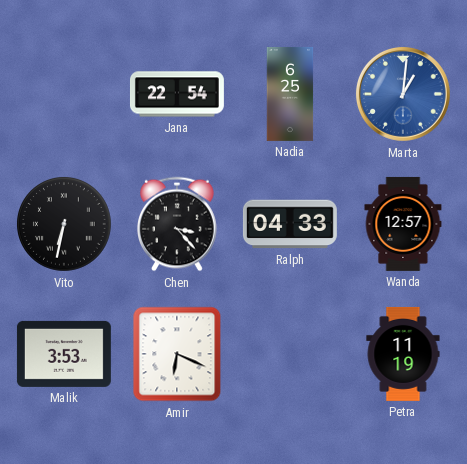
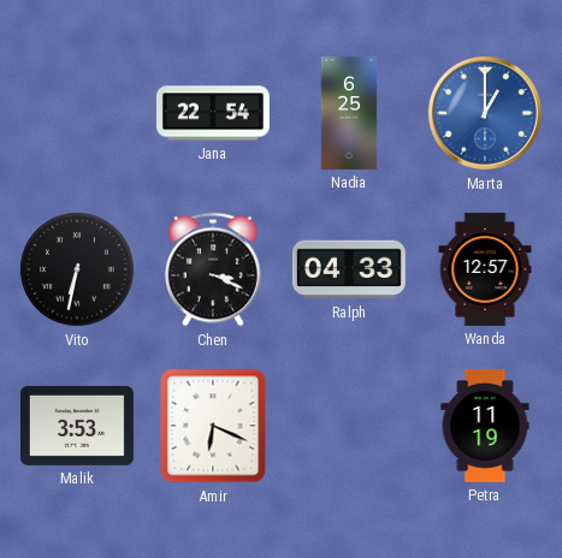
Marta: 1:01 -> 1:00 (485, 113)
Chen: 3:23 -> 3:19 (214, 269)
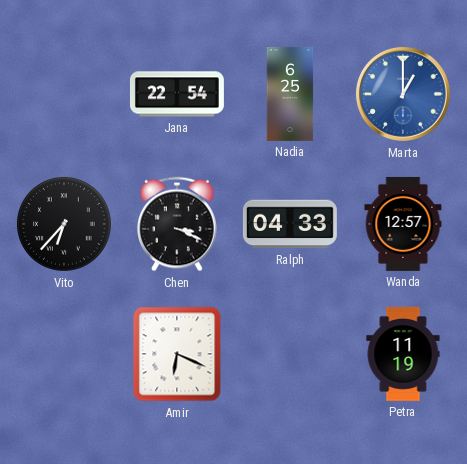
Vito: 6:32 -> 6:37 (64, 224)
Malik: 3:53 -> none (77, 426)
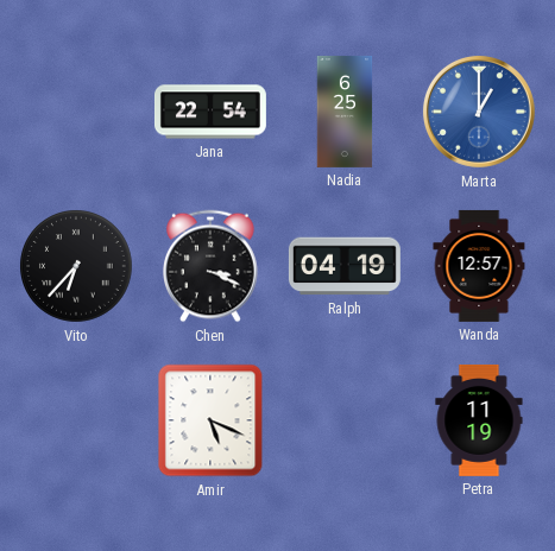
Ralph: 04:33 -> 04:19 (345, 266)
Amir: 6:19 -> 5:19 (210, 420)
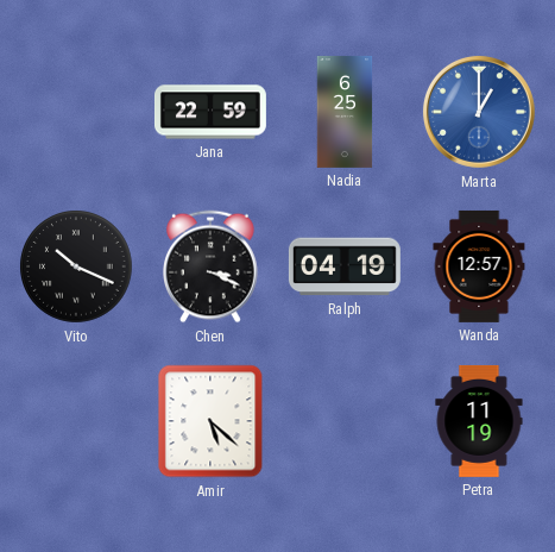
Jana: 22:54 -> 22:59 (210, 112)
Vito: 6:37 -> 10:19 (76, 266)
Amir: 5:19 -> 5:22 (210, 421)
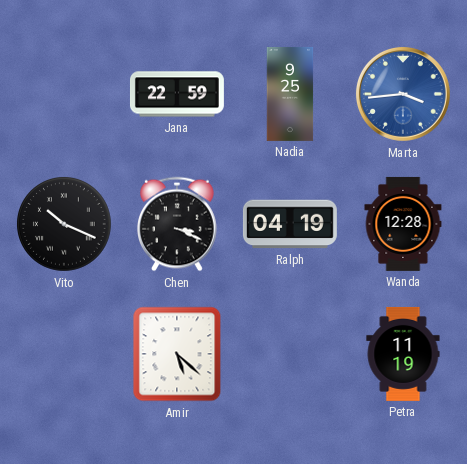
Nadia: 6:25 -> 9:25 (290, 94)
Marta: 1:00 -> 3:44 (403, 94)
Wanda: 12:57 -> 12:28 (403, 224)
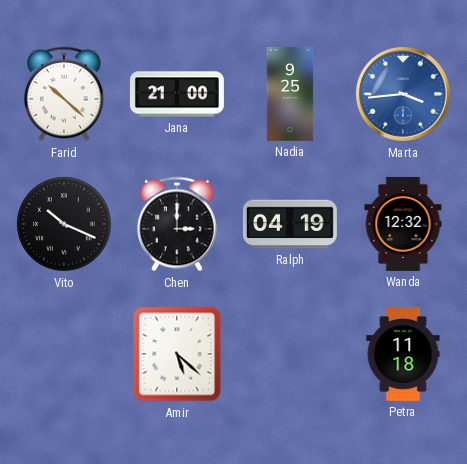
Farid: none -> 10:22 (65, 94)
Jana: 22:59 -> 21:00 (177, 94)
Chen: 3:19 -> 3:00 (178, 224)
Wanda: 12:28 -> 12:32 (403, 224)
Petra: 11:19 -> 11:18 (403, 354)
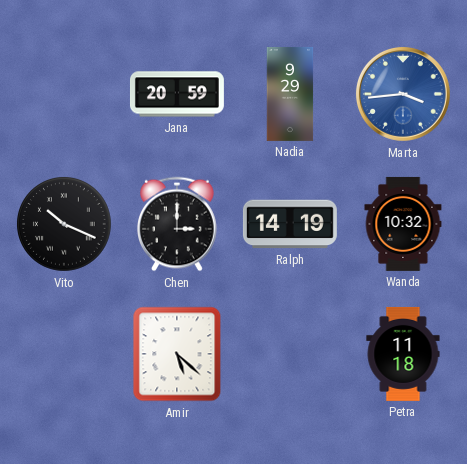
Farid: 10:22 -> none (65, 94)
Jana: 21:00 -> 20:59 (177, 94)
Nadia: 9:25 -> 9:29 (290, 94)
Ralph: 04:19 -> 14:19 (290, 224)
Wanda: 12:32 -> 10:32 (403, 224)
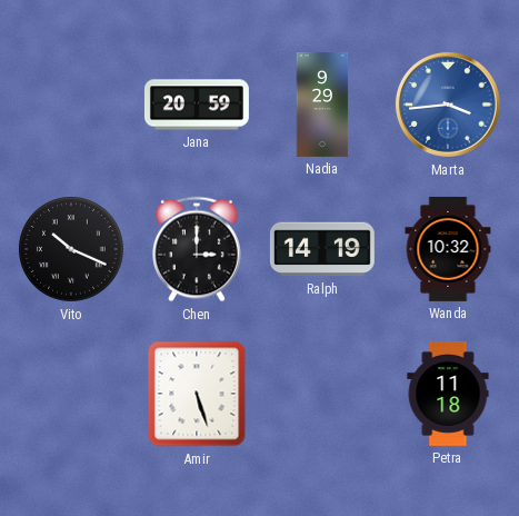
Amir: 5:22 -> 5:27 (197, 394)
